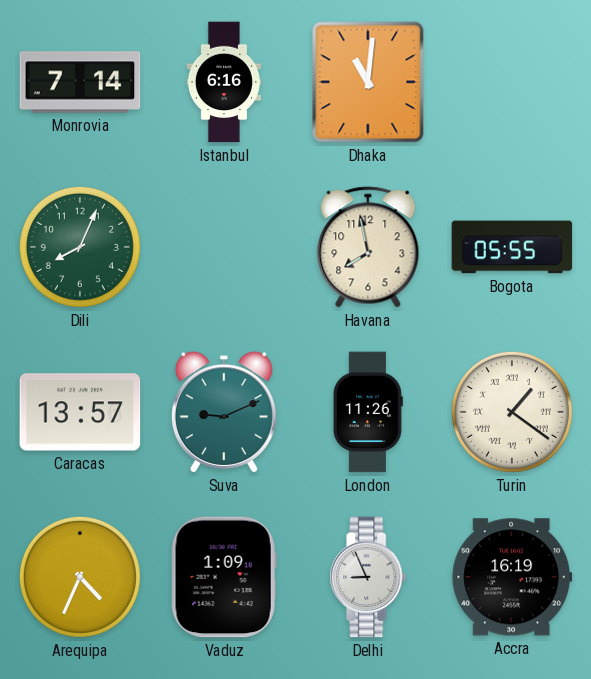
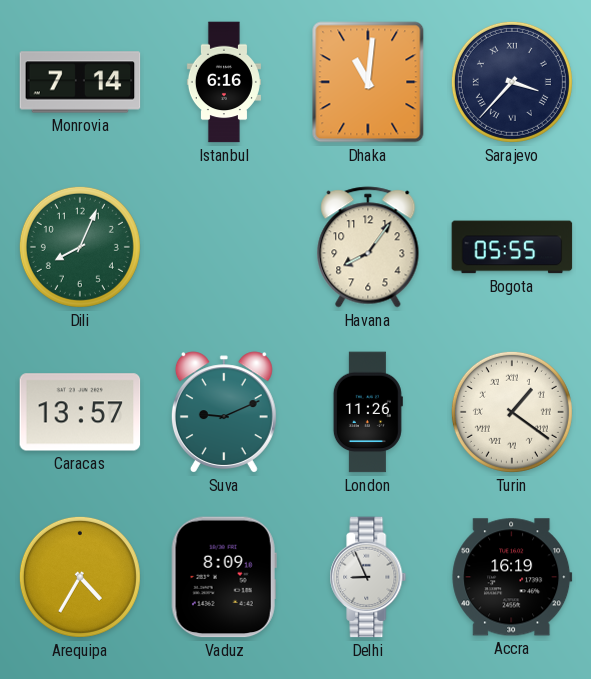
Sarajevo: none -> 3:37 (512, 82)
Havana: 7:58 -> 8:06 (368, 247)
Arequipa: 4:34 -> 4:35 (80, 577)
Vaduz: 1:09 -> 8:09 (224, 577)
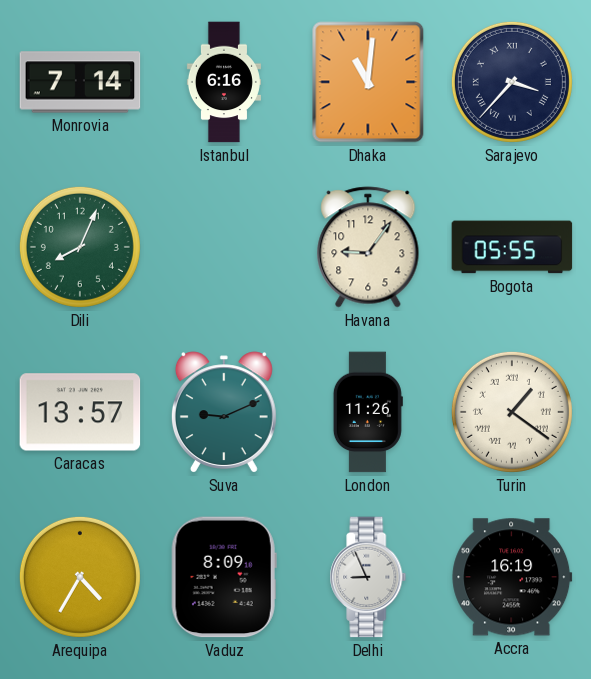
Havana: 8:06 -> 9:06 (368, 247)
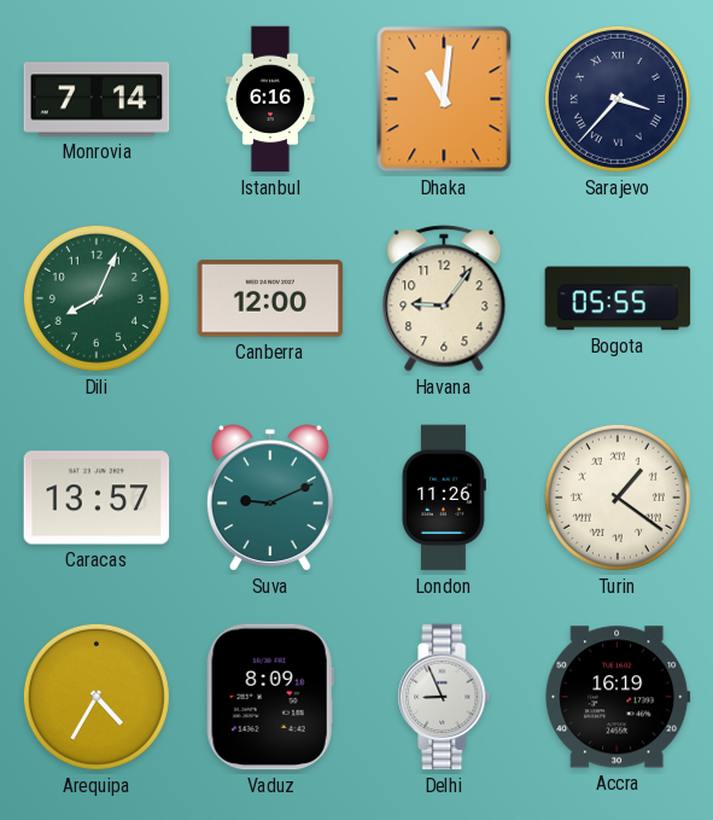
Canberra: none -> 12:00 (270, 298)
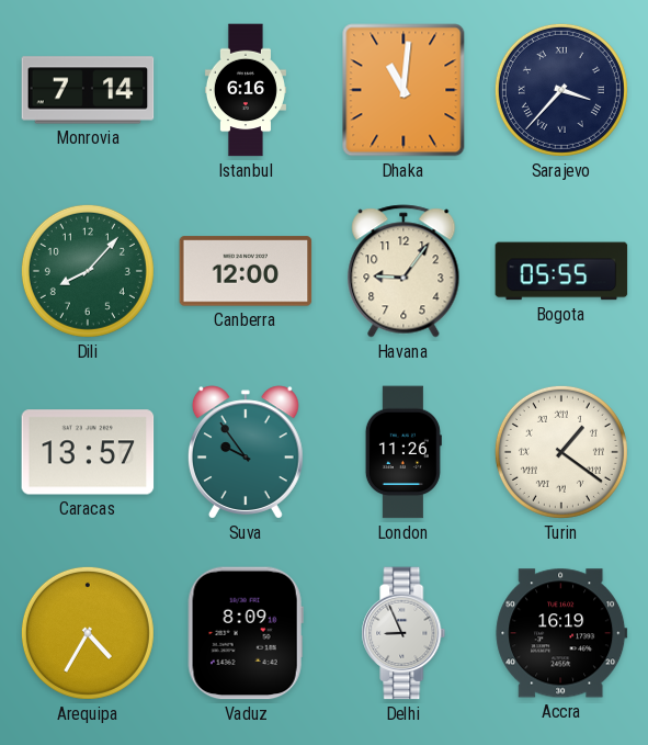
Dili: 8:04 -> 8:07 (88, 271)
Suva: 9:11 -> 9:54 (246, 452)
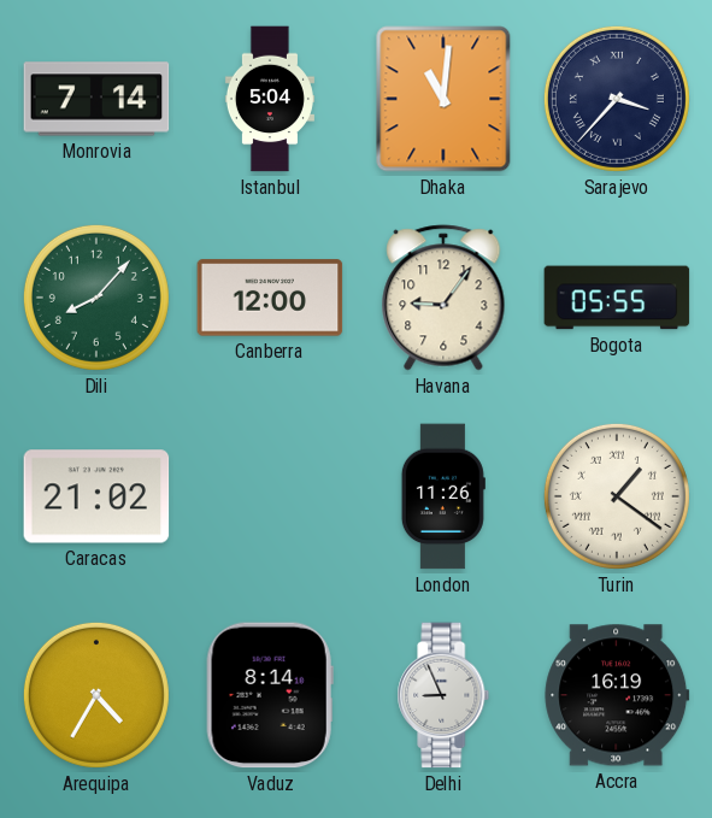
Istanbul: 6:16 -> 5:04 (270, 99)
Caracas: 13:57 -> 21:02 (96, 496)
Suva: 9:54 -> none (246, 452)
Vaduz: 8:09 -> 8:14 (270, 695)
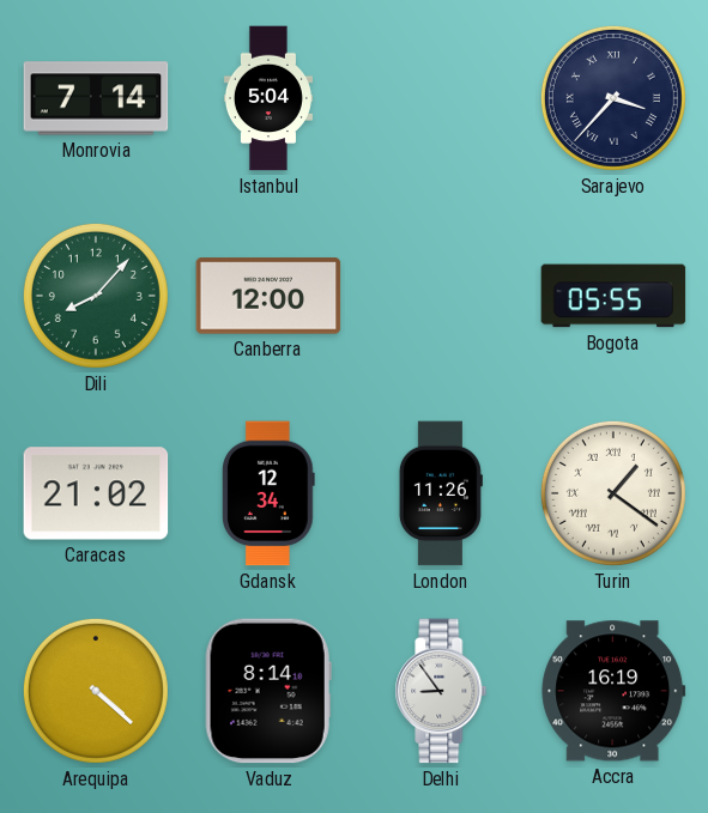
Dhaka: 11:01 -> none (443, 99)
Havana: 9:06 -> none (443, 298)
Gdansk: none -> 12:34 (268, 493)
Arequipa: 4:35 -> 4:22 (96, 691)
Delhi: 8:56 -> 8:54 (441, 691)
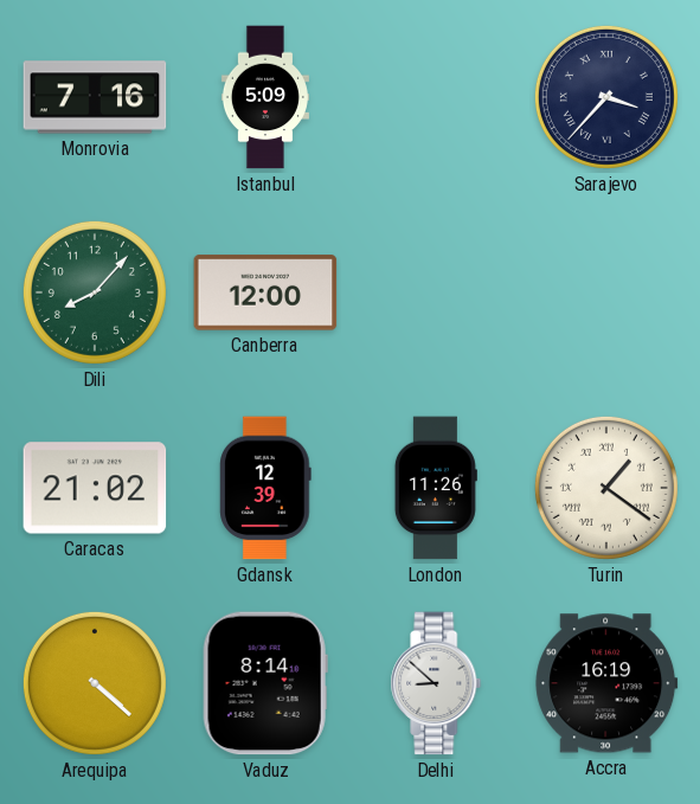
Monrovia: 7:14 -> 7:16 (95, 97)
Istanbul: 5:04 -> 5:09 (265, 97)
Bogota: 05:55 -> none (613, 296)
Gdansk: 12:34 -> 12:39 (265, 488)
Delhi: 8:54 -> 8:52 (436, 683)
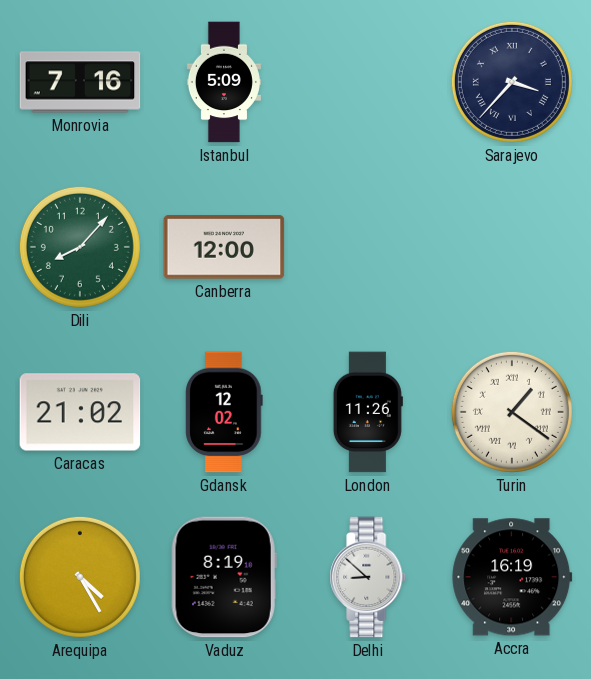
Gdansk: 12:39 -> 12:02 (224, 412)
Arequipa: 4:22 -> 4:25 (80, 577)
Vaduz: 8:14 -> 8:19 (224, 577)
